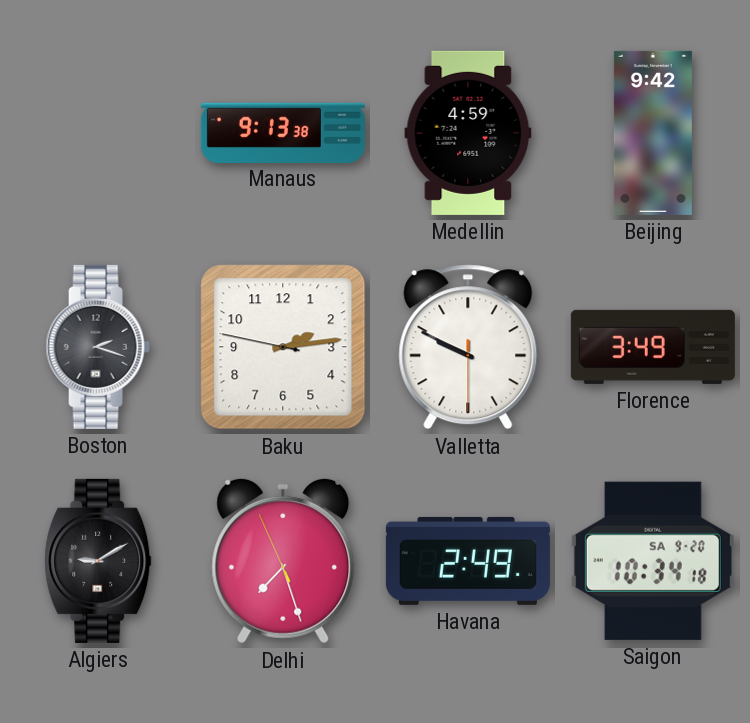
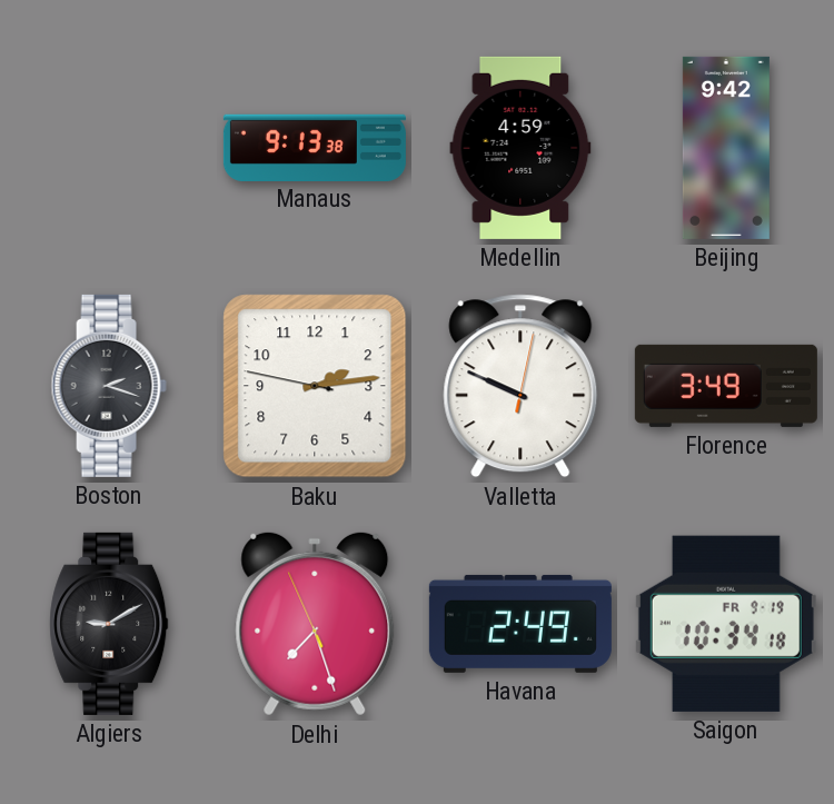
Valletta: 9:49:30 -> 9:49:02 (520, 386)
Saigon date: SA 9-20 -> FR 9-19 (726, 624)
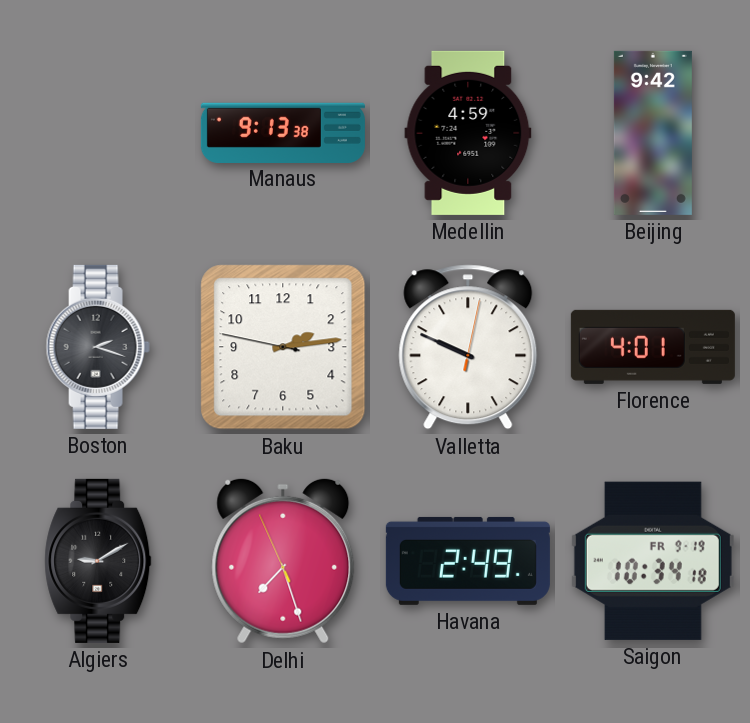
Florence: 3:49 -> 4:01 (653, 347)
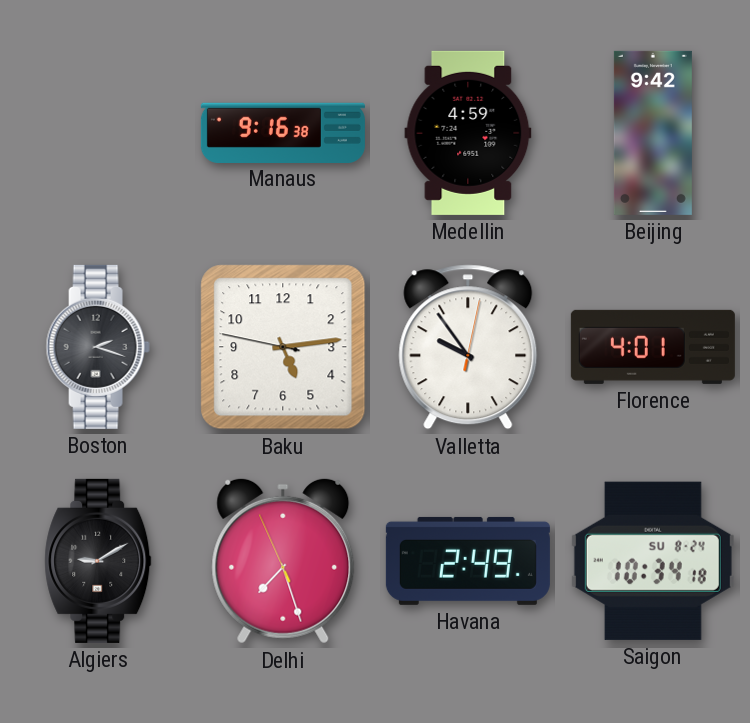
Manaus: 9:13 -> 9:16 (283, 132)
Baku: 2:13 -> 5:13 (283, 347)
Valletta: 9:49 -> 9:54 (468, 347)
Saigon date: FR 9-19 -> SU 8-24 (653, 561)
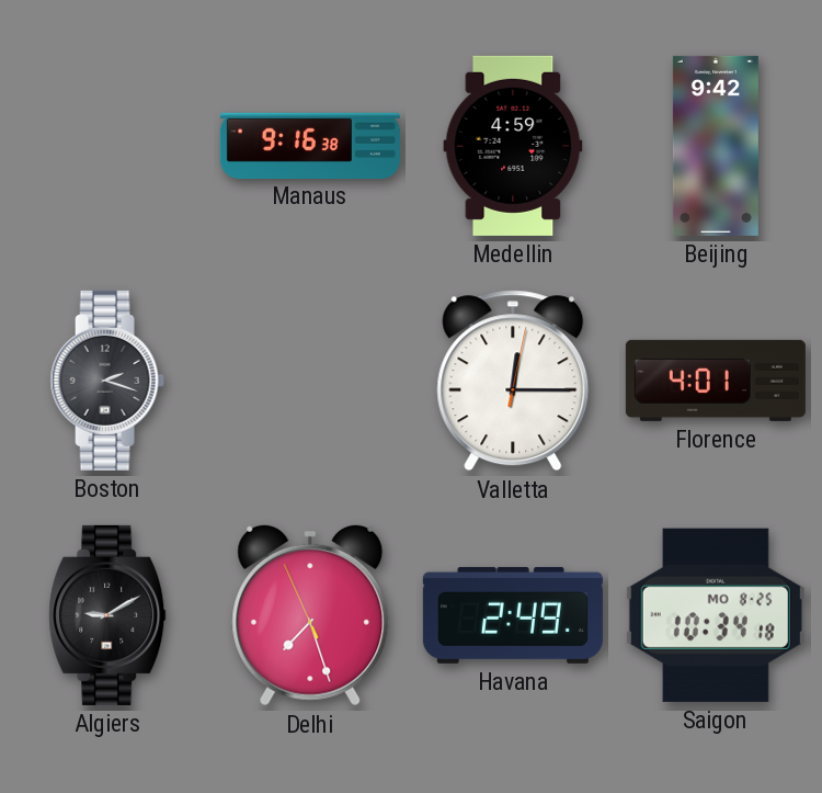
Baku: 5:13 -> none (283, 347)
Valletta: 9:54 -> 12:15 (513, 381)
Saigon date: SU 8-24 -> MO 8-25 (716, 615)
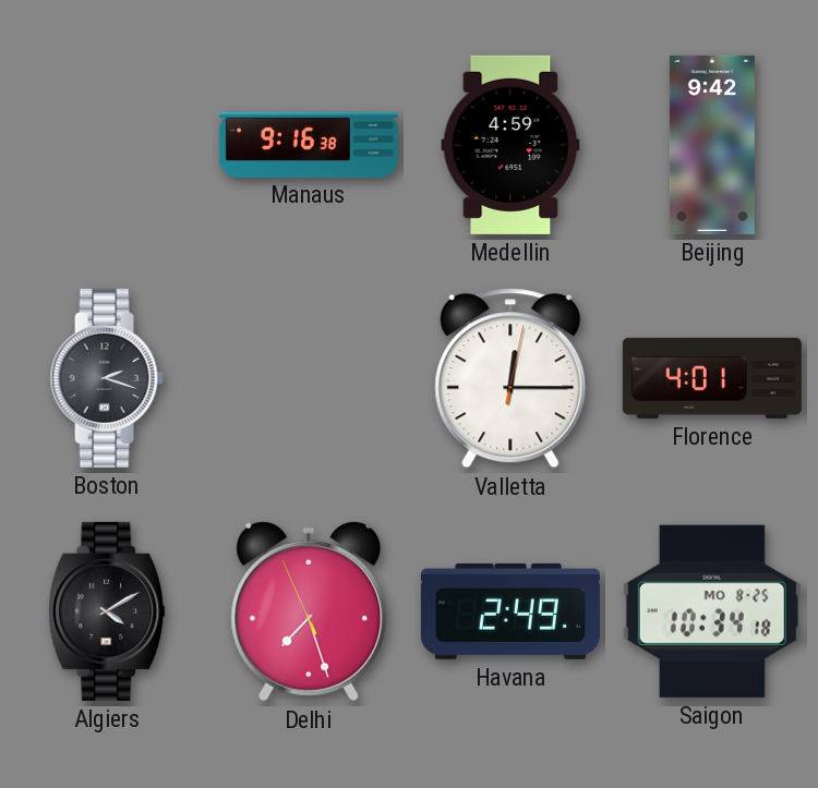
Algiers: 9:10 -> 4:10 (107, 611)
